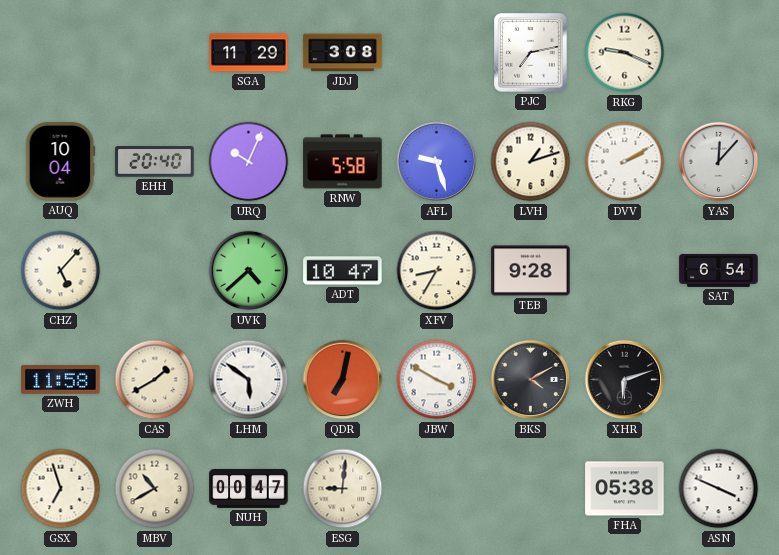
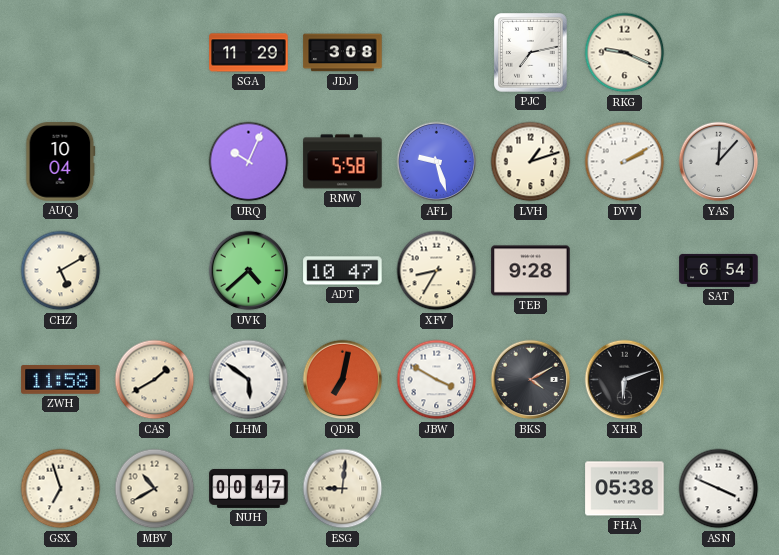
EHH: 20:40 -> none (155, 162)
CHZ: 5:07 -> 5:10 (61, 271)
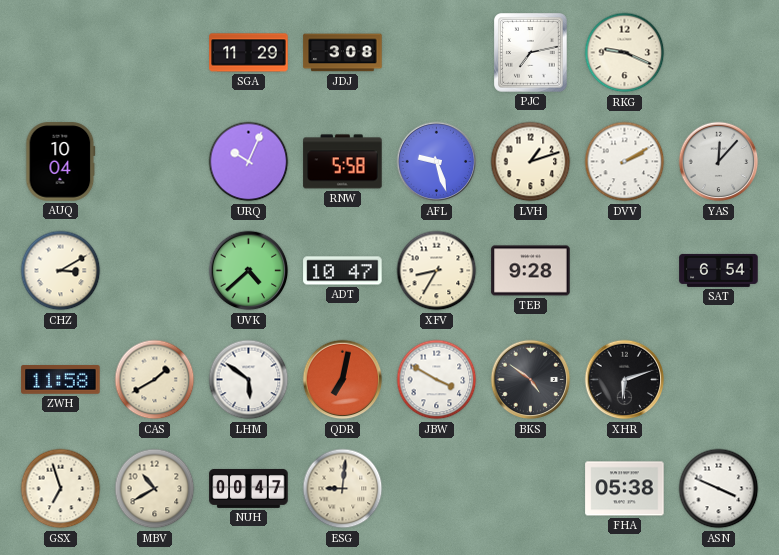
CHZ: 5:10 -> 3:10 (61, 271)
BKS: 4:10 -> 4:51 (531, 380)
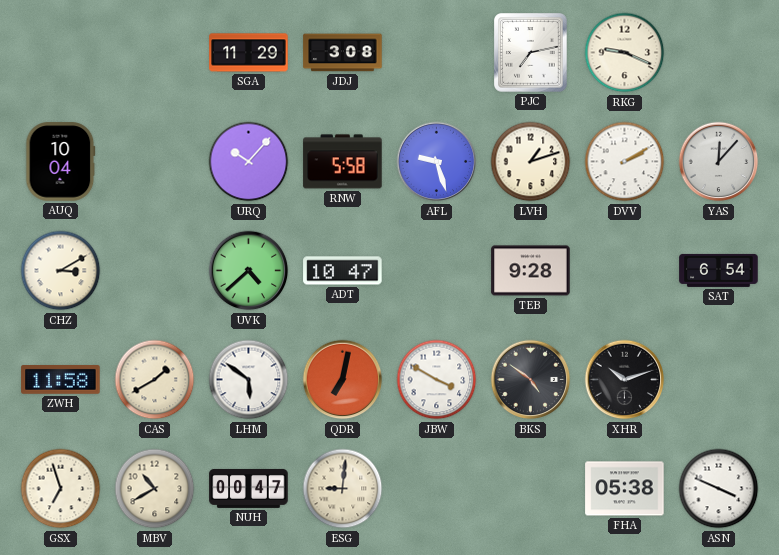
URQ: 10:04 -> 10:07 (249, 162)
XFV: 8:35 -> none (437, 271)
XHR: 6:12 -> 10:12 (625, 380)
